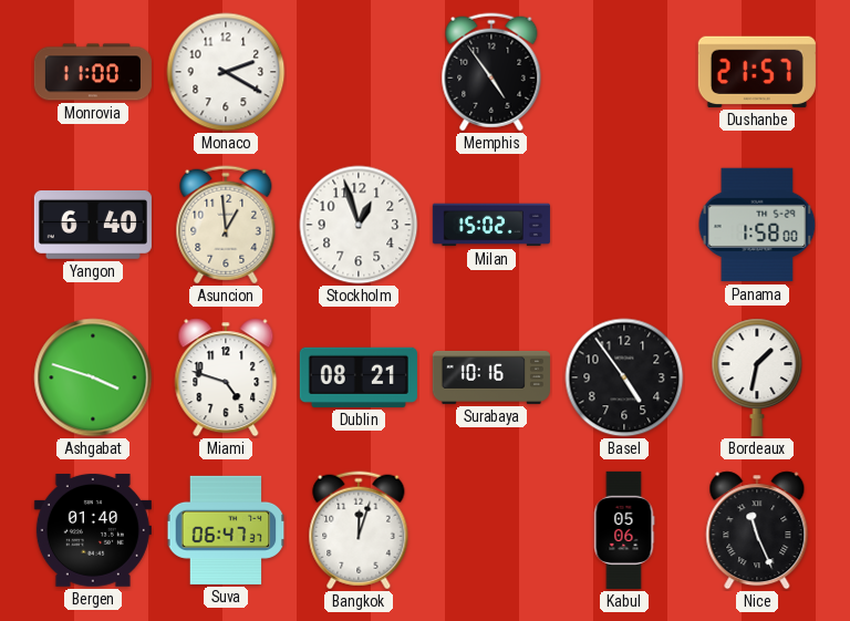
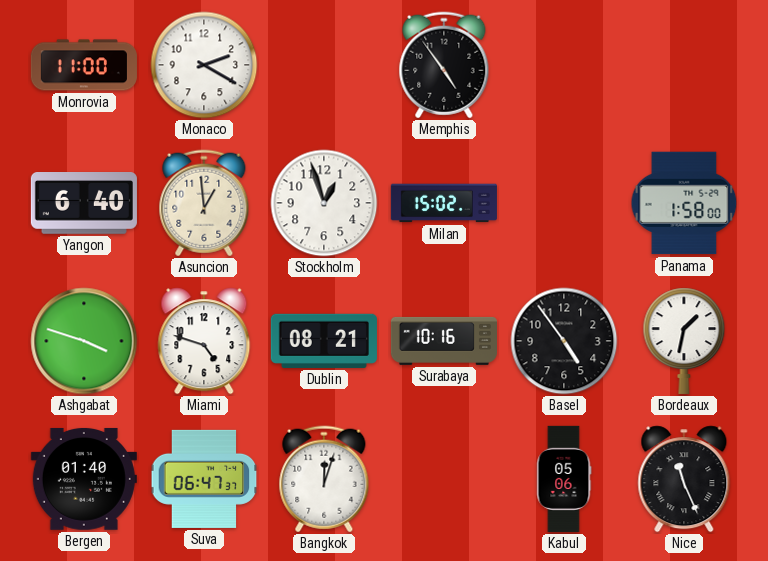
Dushanbe: 21:57 -> none (757, 72)
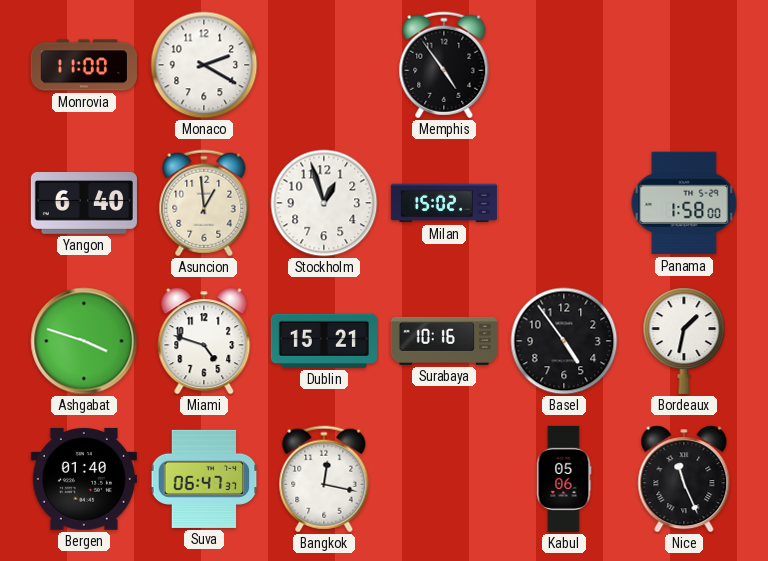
Dublin: 08:21 -> 15:21 (324, 341)
Bangkok: 12:03 -> 12:17 (324, 479)
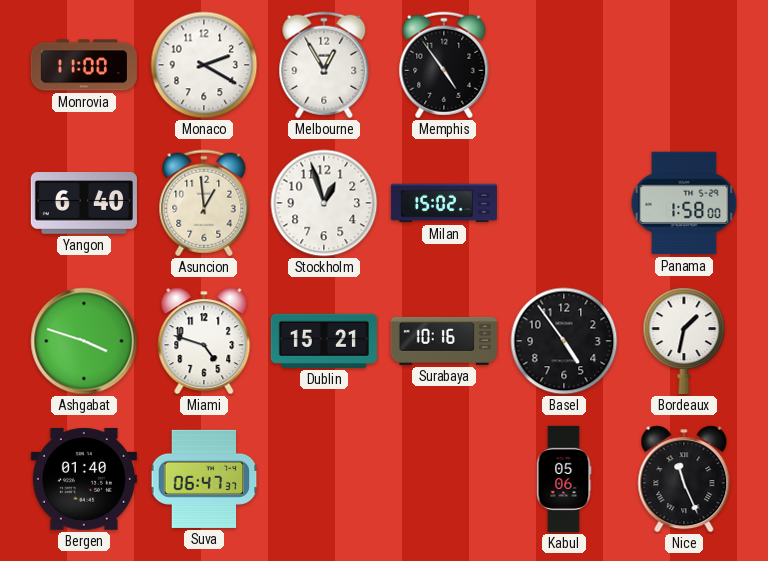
Melbourne: none -> 12:55 (324, 65)
Bangkok: 12:17 -> none (324, 479)
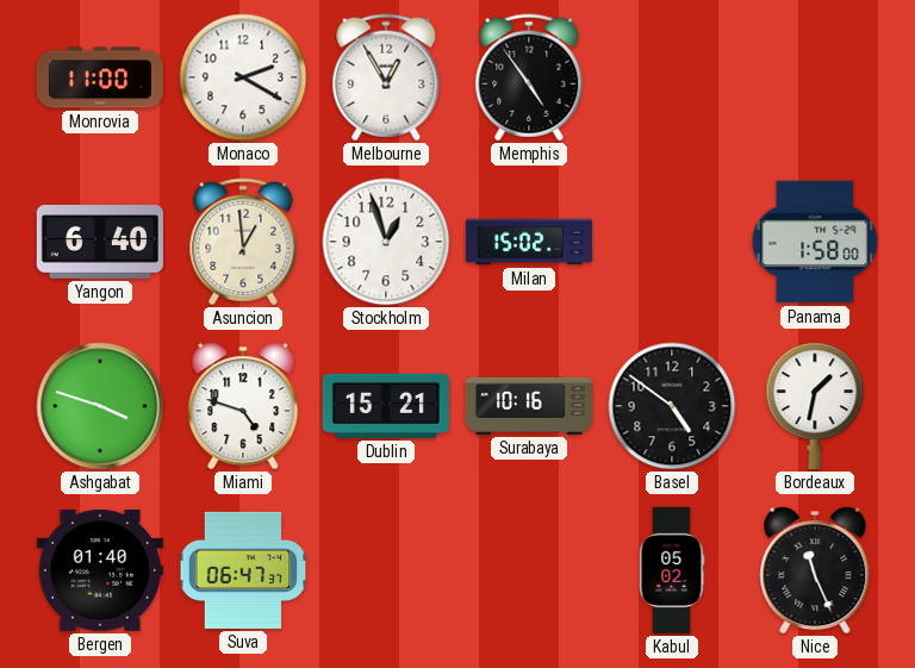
Basel: 4:54 -> 4:51 (672, 406)
Kabul: 05:06 -> 05:02 (672, 570)
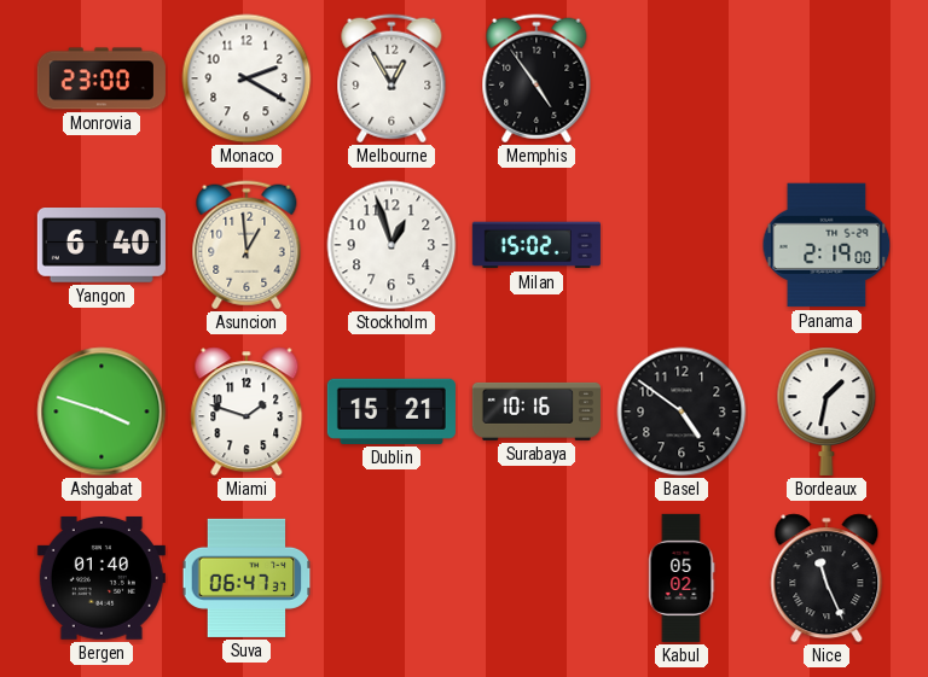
Monrovia: 11:00 -> 23:00 (101, 78)
Panama: 1:58 -> 2:19 (826, 245)
Miami: 4:48 -> 1:48 (246, 412)
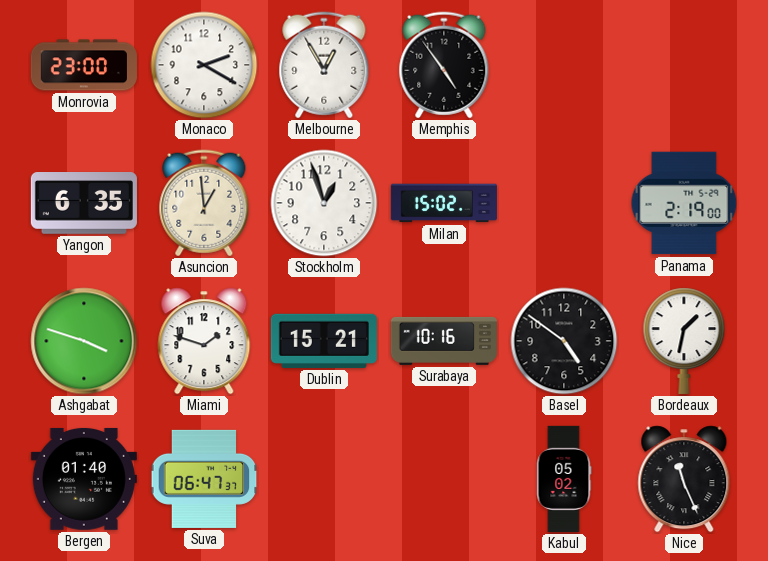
Yangon: 6:40 -> 6:35 (84, 204)
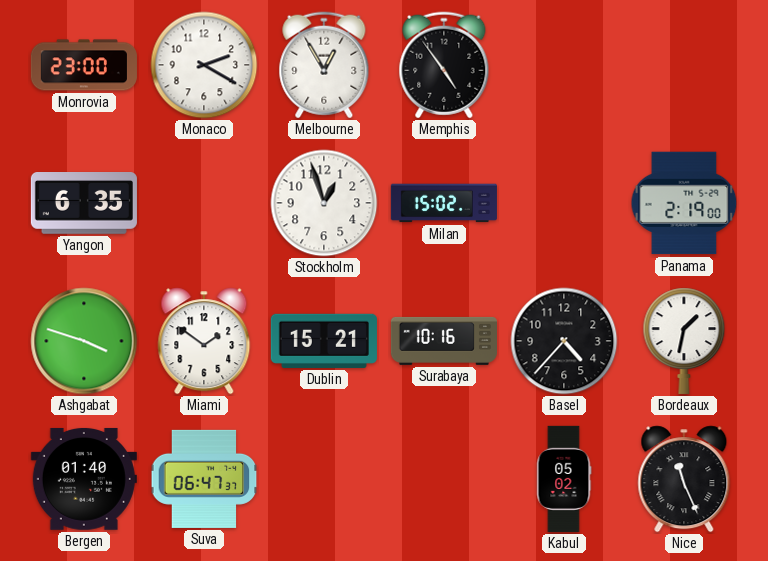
Asuncion: 12:59 -> none (204, 203)
Miami: 1:48 -> 1:51 (204, 341)
Basel: 4:51 -> 4:37 (564, 341)
